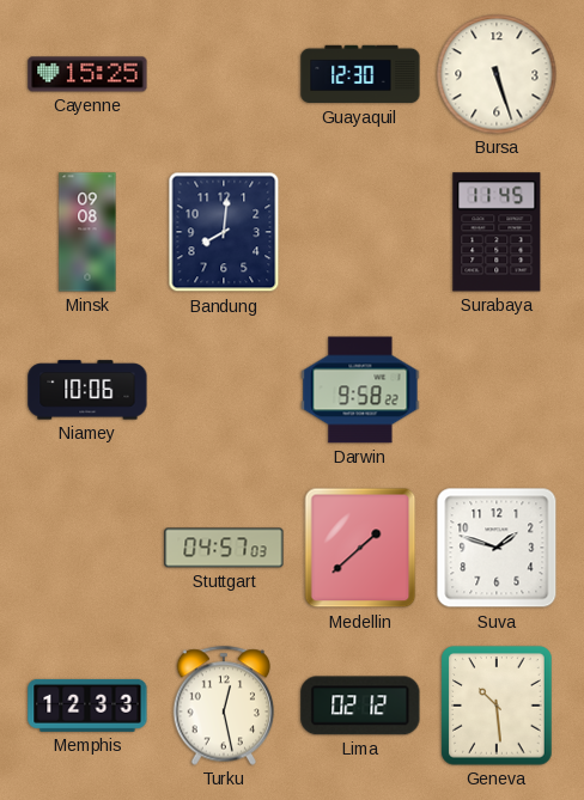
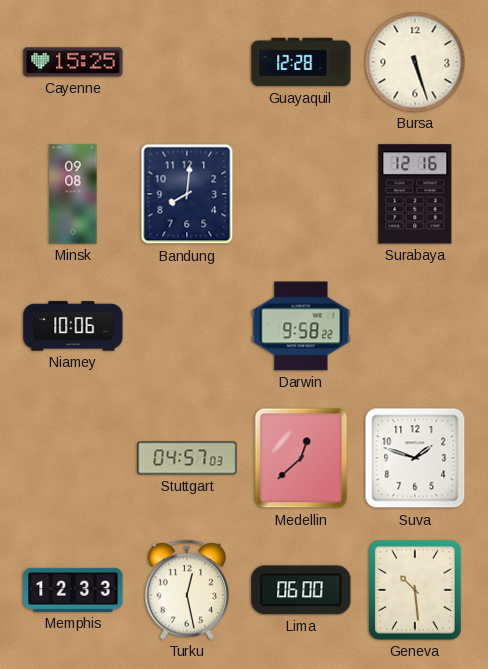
Guayaquil: 12:30 -> 12:28 (301, 62)
Surabaya: 11:45 -> 12:16 (415, 194)
Medellin: 1:38 -> 12:38 (301, 458)
Lima: 02:12 -> 06:00 (301, 590)
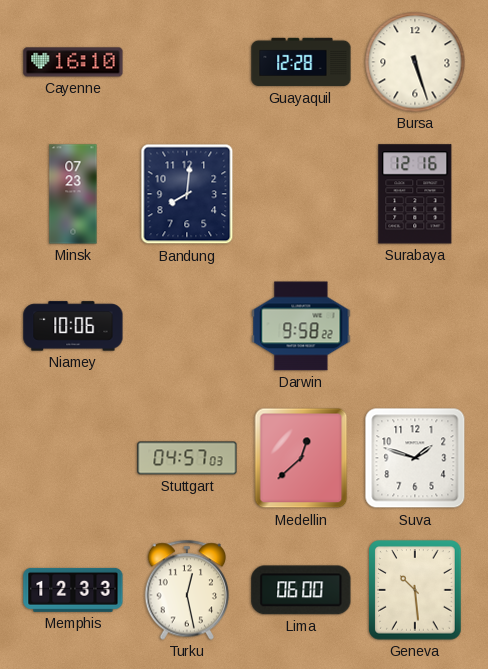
Cayenne: 15:25 -> 16:10 (73, 62)
Minsk: 09:08 -> 07:23 (73, 194)
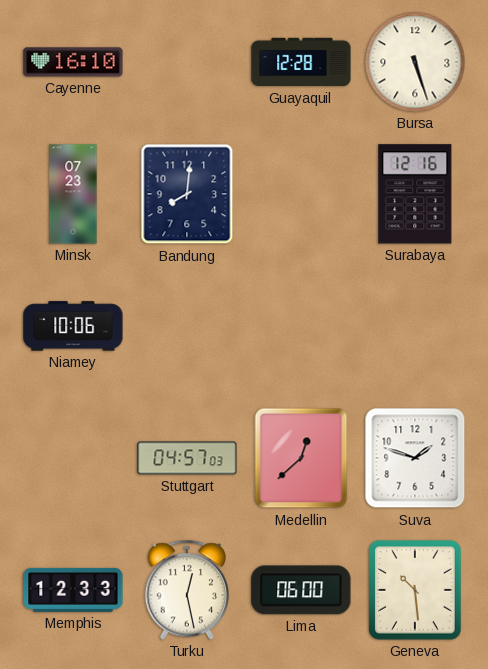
Darwin: 9:58 -> none (301, 326)
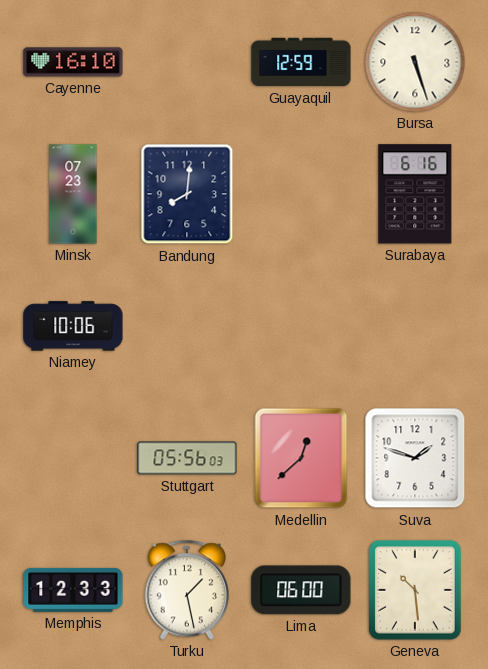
Guayaquil: 12:28 -> 12:59 (301, 62)
Surabaya: 12:16 -> 6:16 (415, 194)
Stuttgart: 04:57 -> 05:56 (187, 458)
Turku: 12:28 -> 1:28 (187, 590)
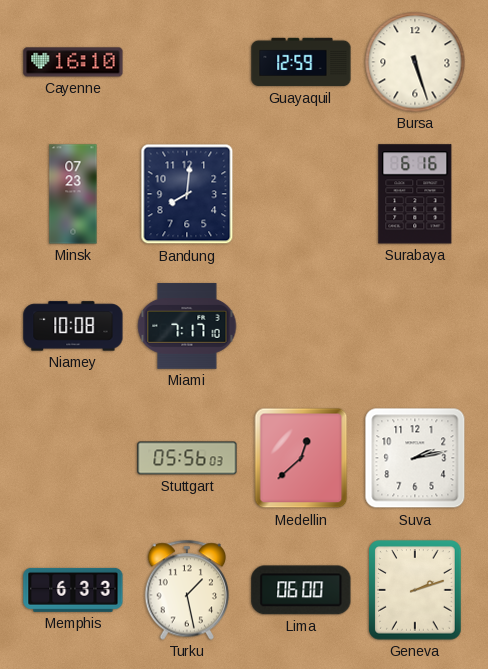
Niamey: 10:06 -> 10:08 (73, 326)
Miami: none -> 7:17 (187, 326)
Suva: 1:48 -> 2:13 (415, 458)
Memphis: 12:33 -> 6:33 (73, 590)
Geneva: 10:29 -> 2:12 (415, 590)
